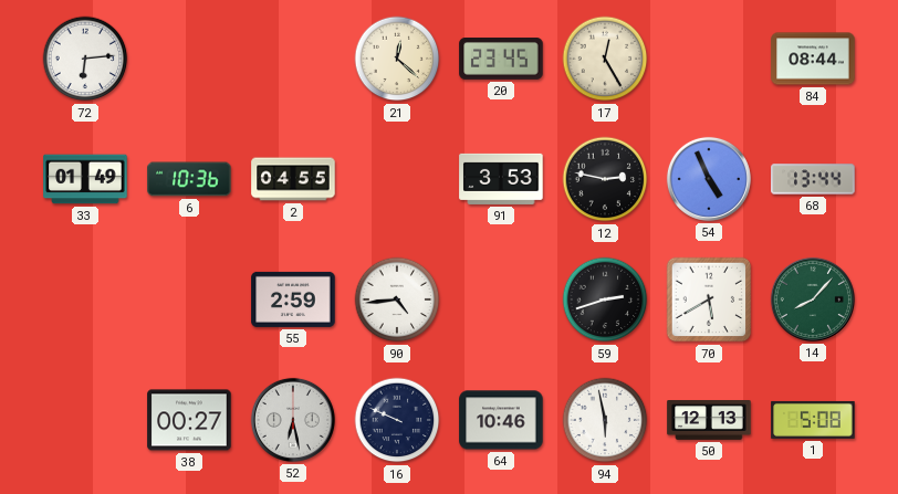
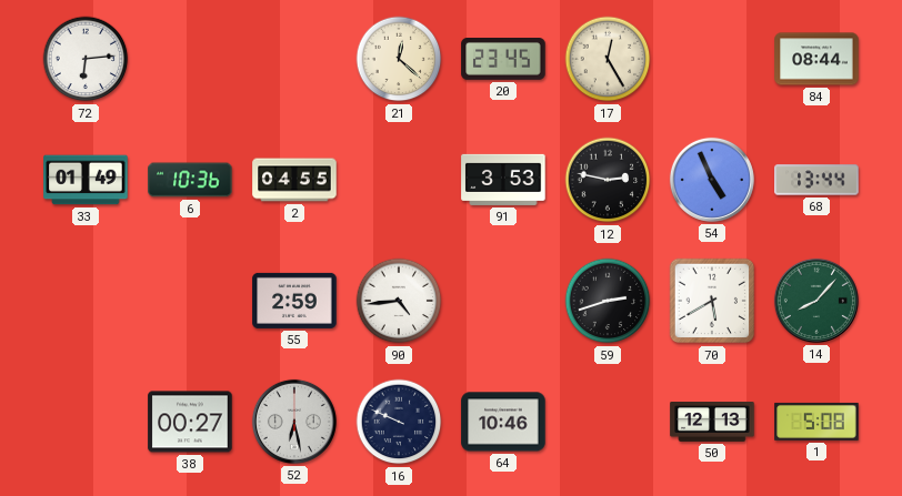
94: 5:58 -> none (605, 420)
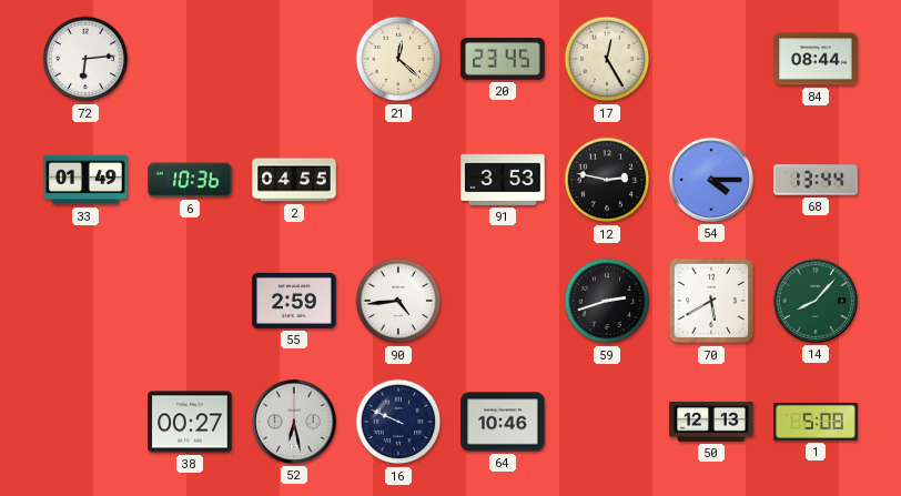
54: 4:56 -> 4:15 (711, 180)
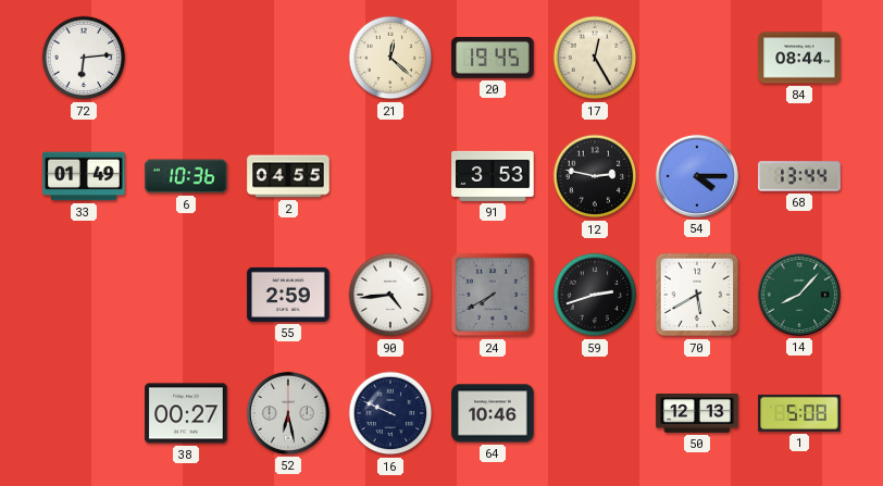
20: 23:45 -> 19:45 (493, 59)
24: none -> 7:40 (493, 295)
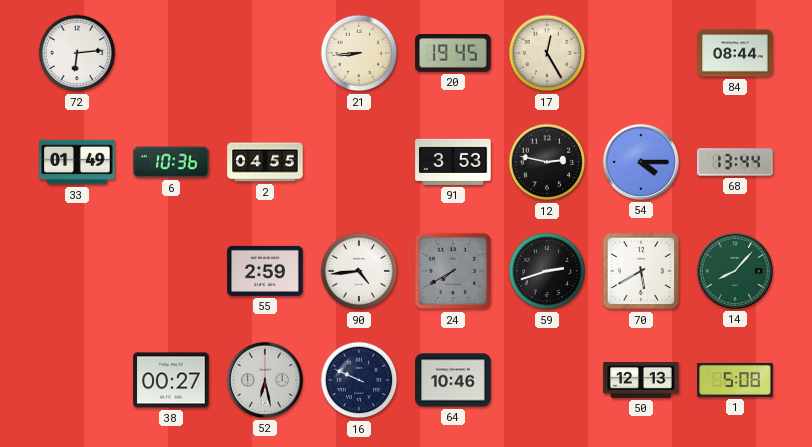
21: 12:22 -> 8:44 (359, 53)
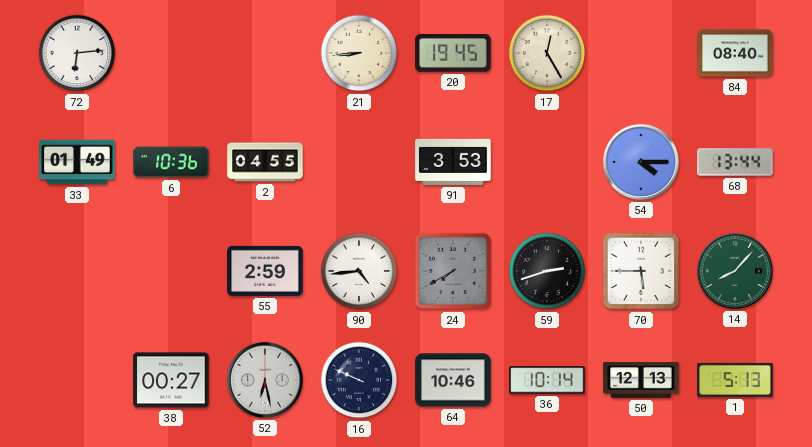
84: 08:44 -> 08:40 (735, 53)
12: 2:47 -> none (547, 162)
70: 5:40 -> 5:45 (641, 271)
36: none -> 10:14 (547, 380)
1: 5:08 -> 5:13 (735, 380)
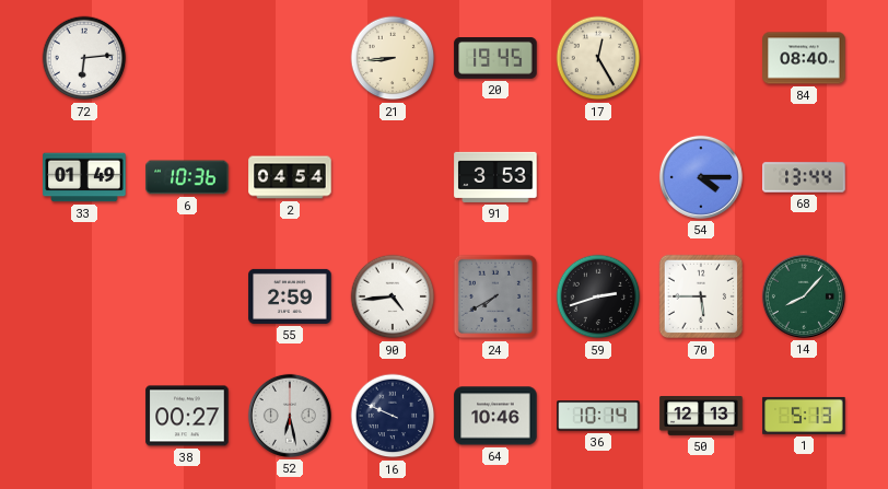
2: 04:55 -> 04:54 (290, 177)
